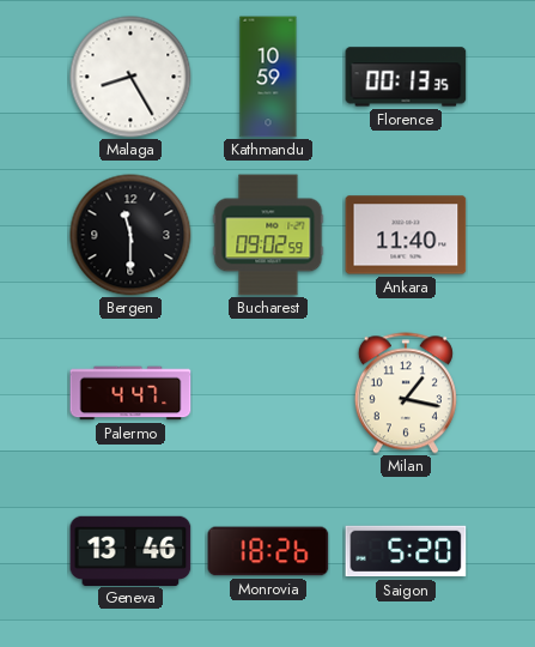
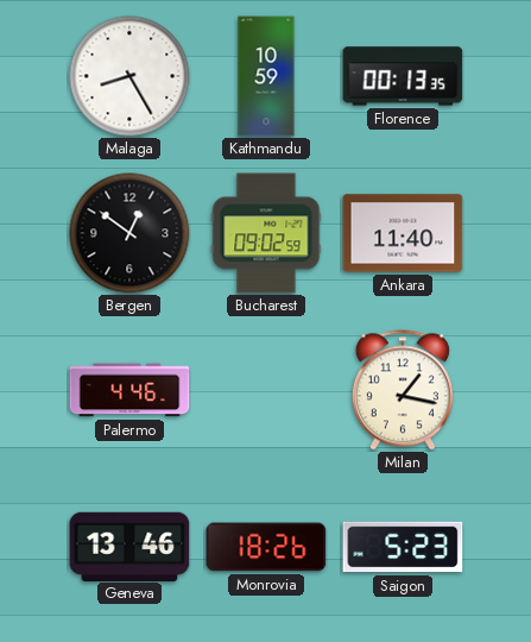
Bergen: 11:30 -> 12:51 (129, 233)
Palermo: 4:47 -> 4:46 (129, 390)
Saigon: 5:20 -> 5:23 (403, 547)
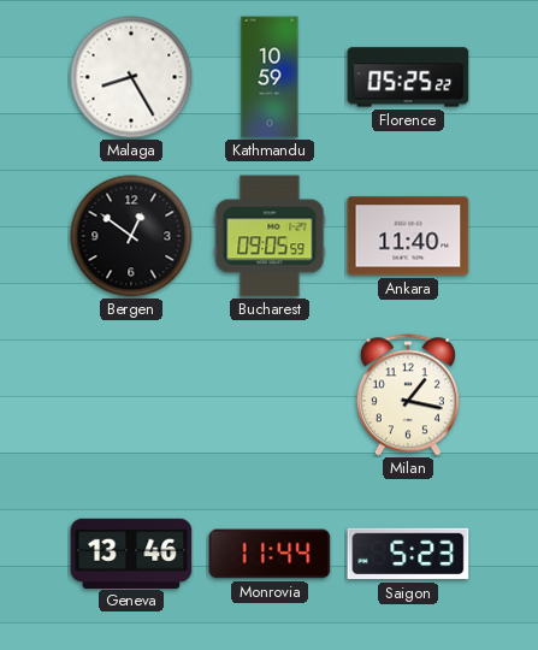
Florence: 00:13 -> 05:25 (408, 77)
Bucharest: 09:02 -> 09:05 (270, 236)
Palermo: 4:46 -> none (129, 390)
Monrovia: 18:26 -> 11:44 (270, 554)
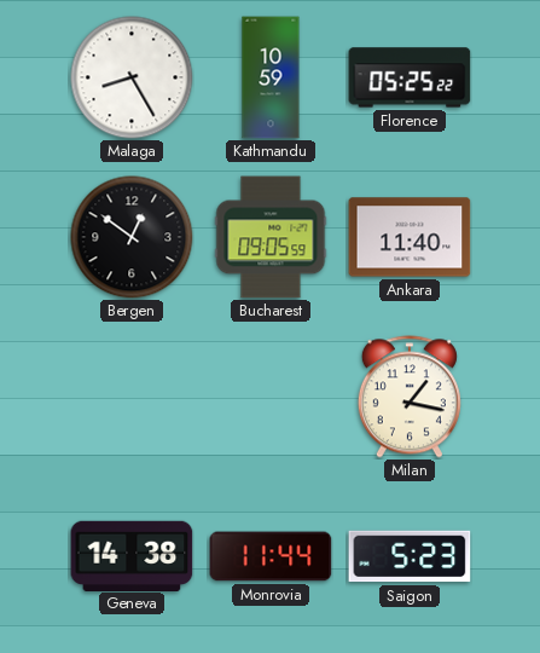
Geneva: 13:46 -> 14:38 (132, 555)
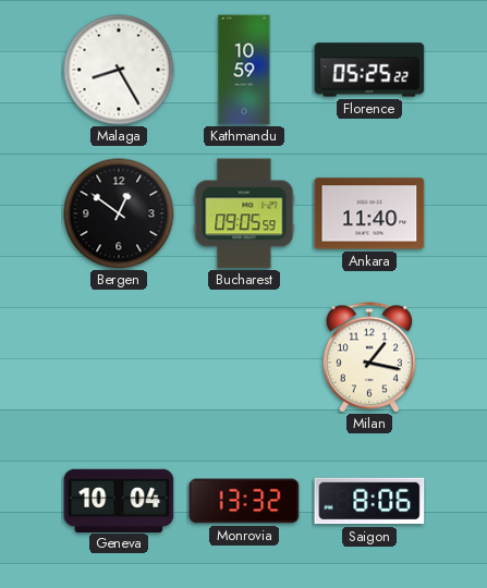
Geneva: 14:38 -> 10:04 (119, 500)
Monrovia: 11:44 -> 13:32 (244, 501)
Saigon: 5:23 -> 8:06 (369, 501)
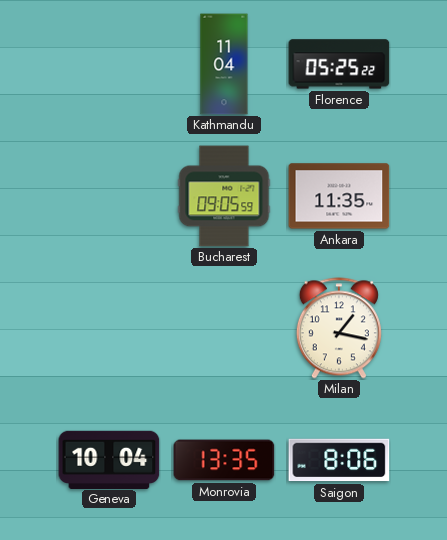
Malaga: 8:25 -> none (119, 70)
Kathmandu: 10:59 -> 11:04 (224, 64)
Bergen: 12:51 -> none (119, 213)
Ankara: 11:40 -> 11:35 (339, 196)
Monrovia: 13:32 -> 13:35 (224, 460)
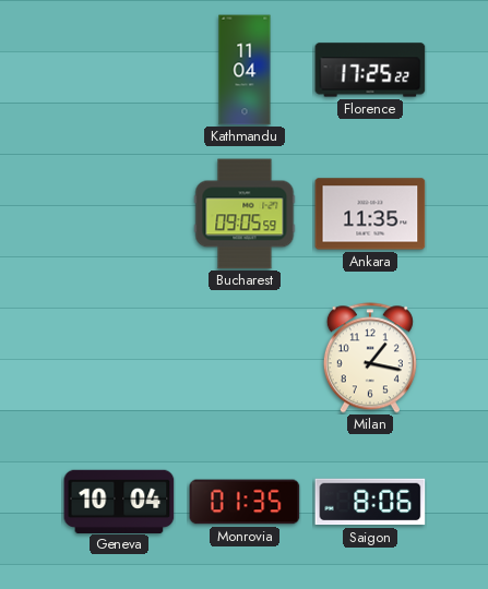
Florence: 05:25 -> 17:25 (370, 70)
Monrovia: 13:35 -> 01:35 (245, 502)
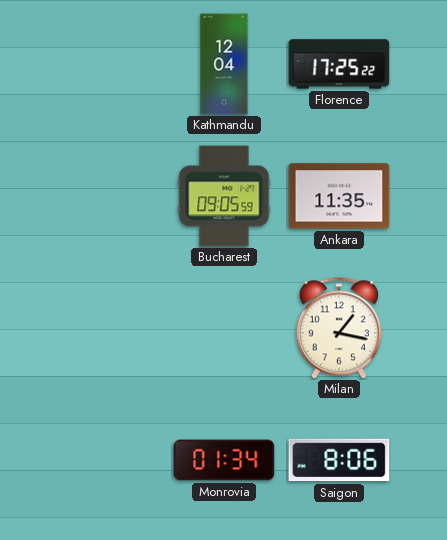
Kathmandu: 11:04 -> 12:04 (224, 64)
Geneva: 10:04 -> none (119, 501)
Monrovia: 01:35 -> 01:34 (224, 460)
